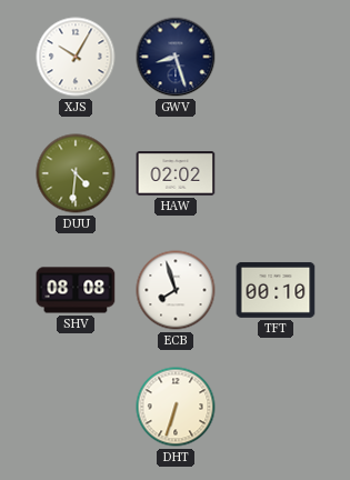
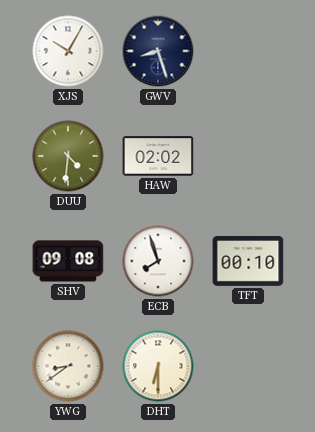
SHV: 08:08 -> 09:08 (68, 261)
YWG: none -> 8:39 (68, 366)
DHT: 6:33 -> 6:30 (158, 366)
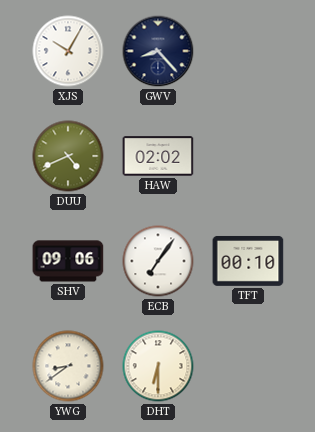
GWV: 8:27 -> 8:23 (158, 51)
DUU: 4:31 -> 4:41 (68, 156)
SHV: 09:08 -> 09:06 (68, 261)
ECB: 7:57 -> 7:06 (158, 261)
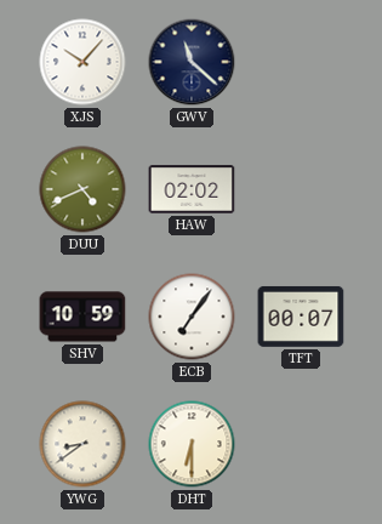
XJS: 10:05 -> 10:07 (82, 62)
GWV: 8:23 -> 11:22 (192, 62)
SHV: 09:06 -> 10:59 (82, 317)
TFT: 00:10 -> 00:07 (301, 317)
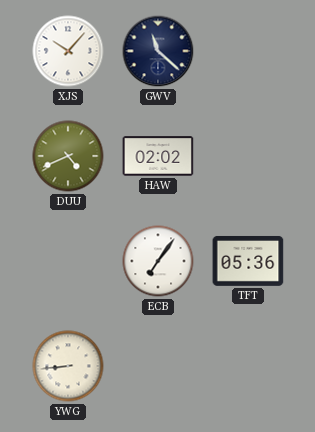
SHV: 10:59 -> none (82, 317)
TFT: 00:07 -> 05:36 (248, 261)
YWG: 8:39 -> 8:44 (68, 366)
DHT: 6:30 -> none (192, 444)
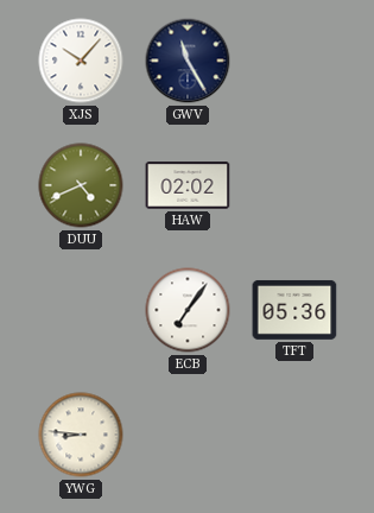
GWV: 11:22 -> 11:25 (188, 61)
YWG: 8:44 -> 8:46 (81, 435)
